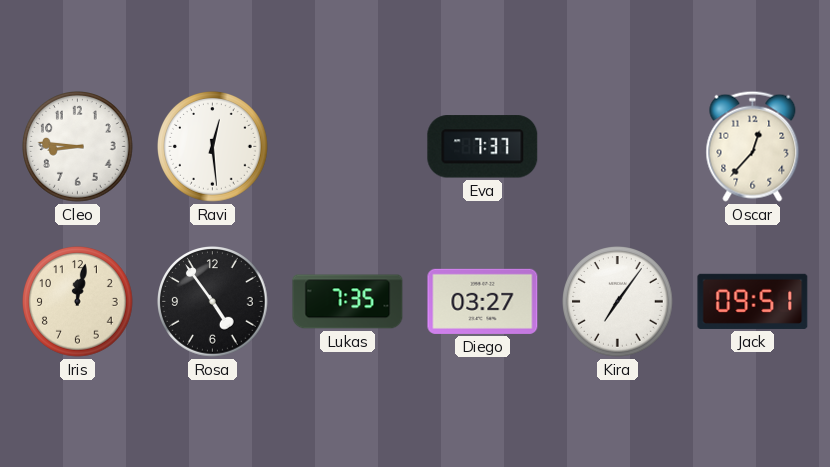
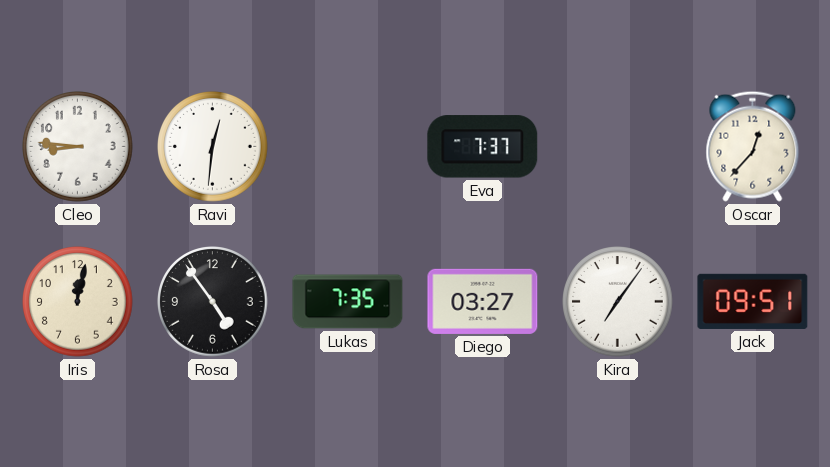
Ravi: 12:29 -> 12:31 (213, 147)
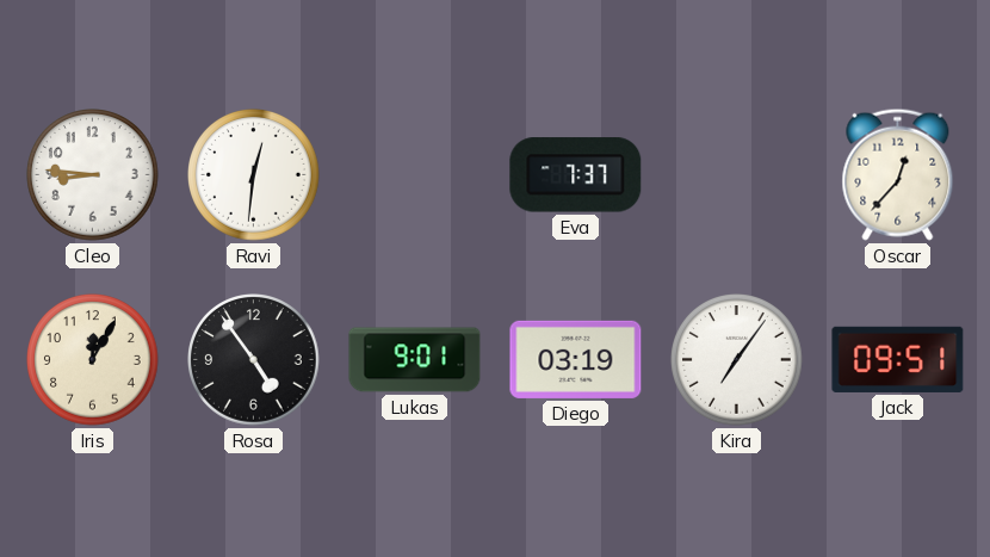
Iris: 12:02 -> 12:05 (93, 360)
Lukas: 7:35 -> 9:01 (415, 360)
Diego: 03:27 -> 03:19 (576, 359)
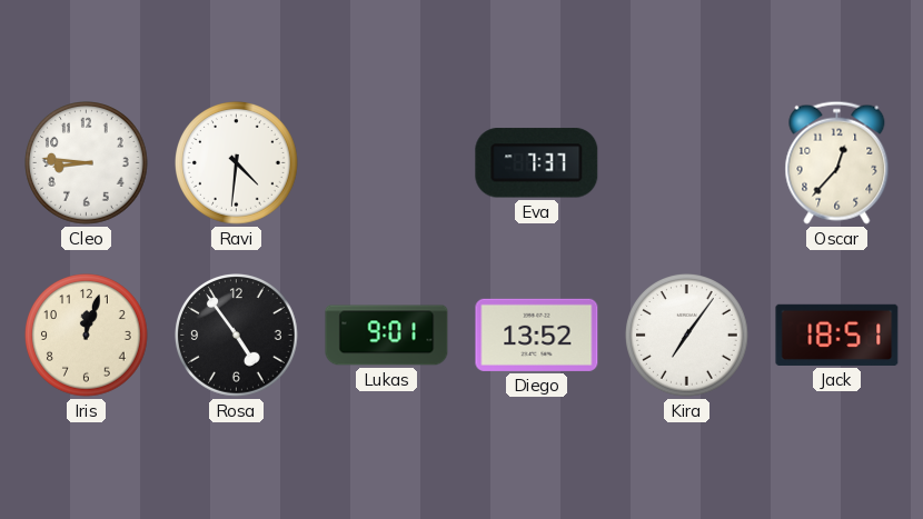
Ravi: 12:31 -> 4:31 (237, 163)
Iris: 12:05 -> 12:03 (87, 336)
Diego: 03:19 -> 13:52 (537, 335)
Jack: 09:51 -> 18:51 (837, 335)
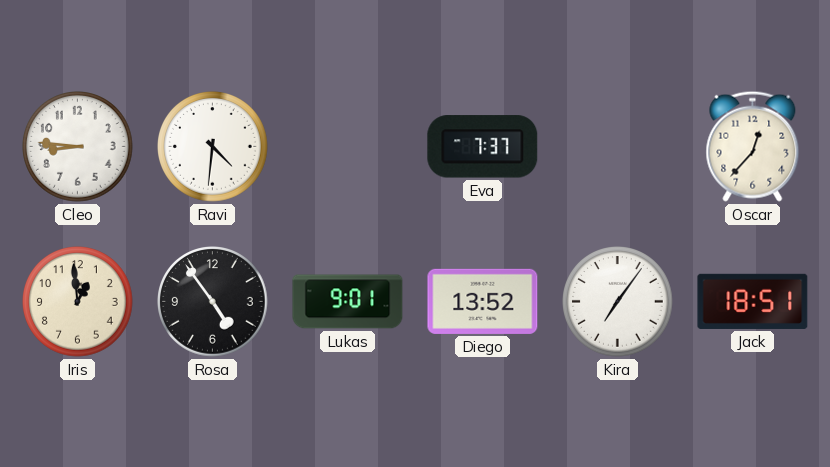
Iris: 12:03 -> 12:59 (78, 302)
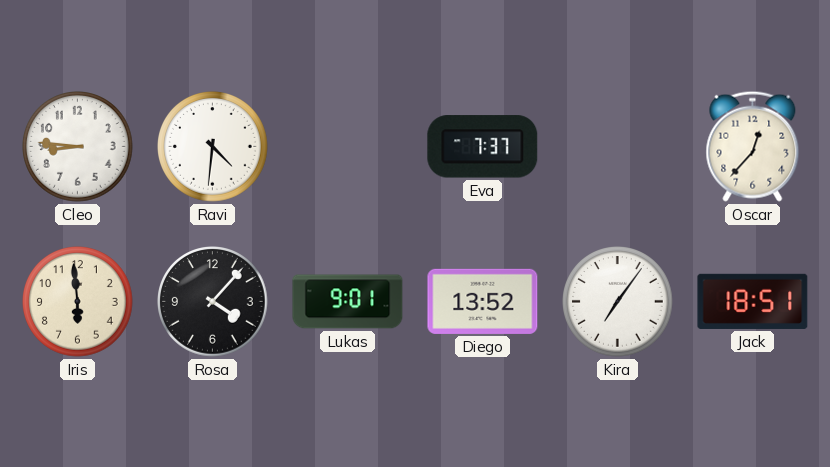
Iris: 12:59 -> 5:59 (78, 302)
Rosa: 4:54 -> 4:07 (213, 302)
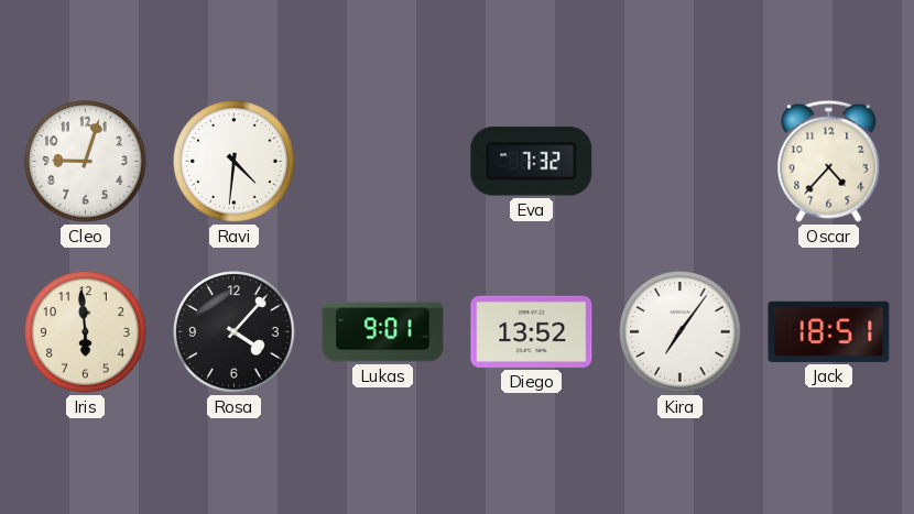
Cleo: 8:46 -> 9:03 (86, 162)
Eva: 7:37 -> 7:32 (532, 162)
Oscar: 12:37 -> 4:37 (829, 161)
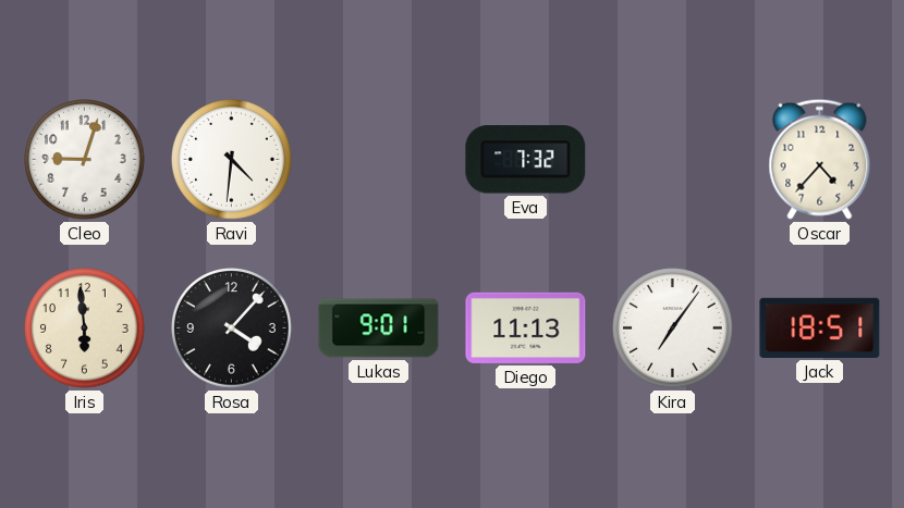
Diego: 13:52 -> 11:13 (526, 327)
